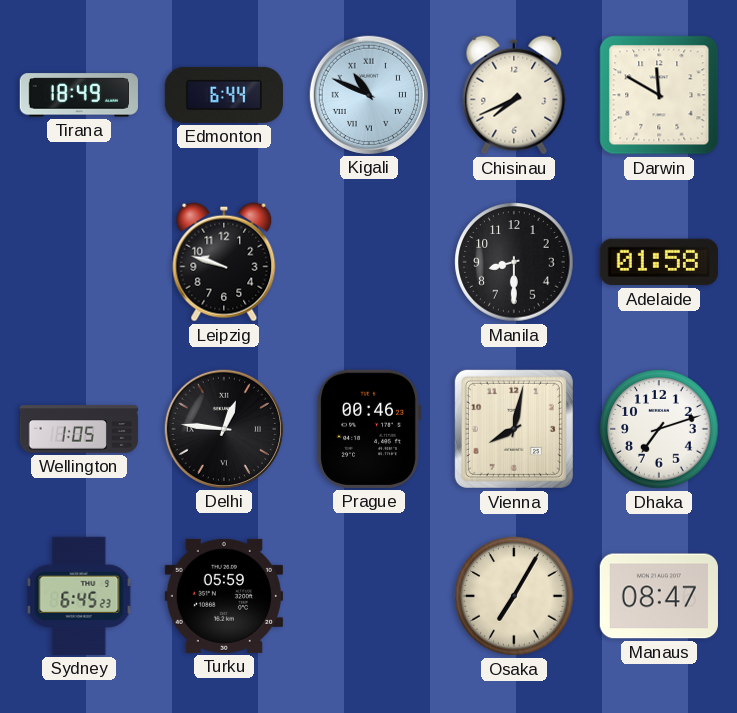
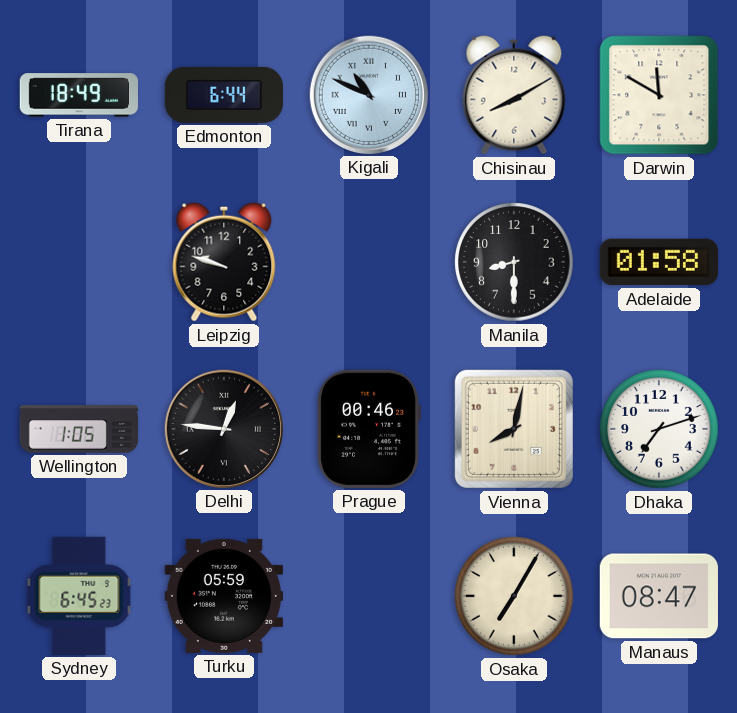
Chisinau: 7:41 -> 8:10 (514, 95)
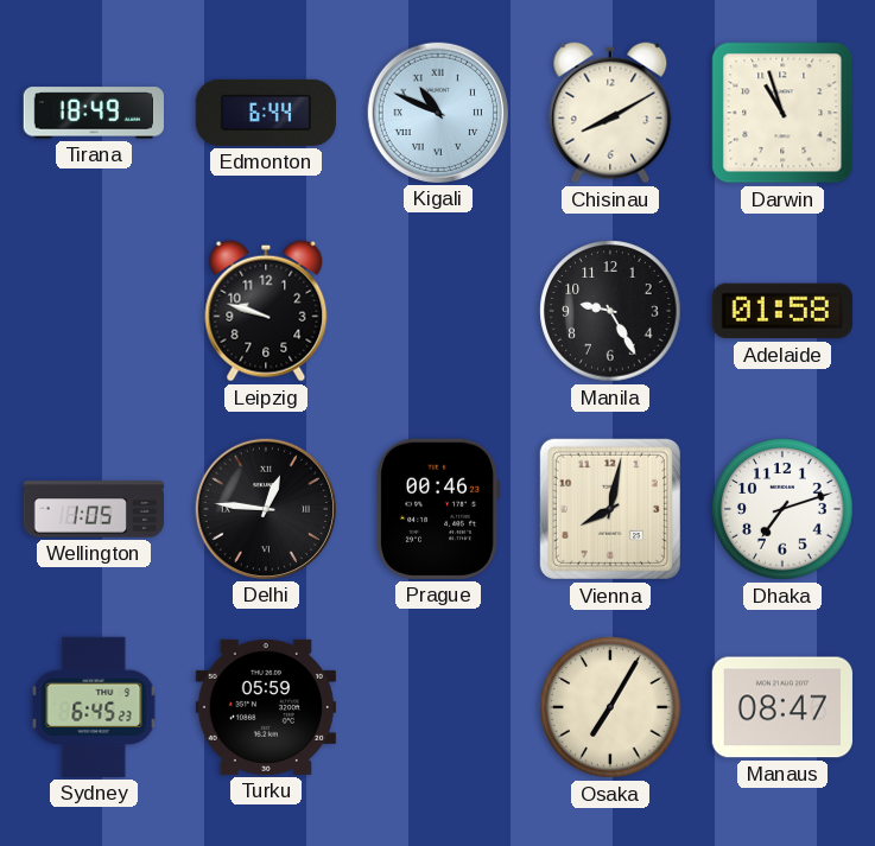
Darwin: 11:50 -> 10:57 (782, 113)
Manila: 8:30 -> 9:25 (610, 311)
